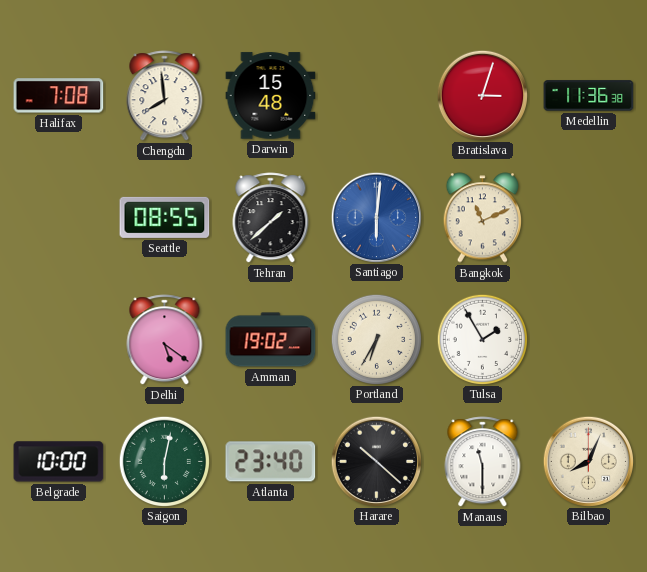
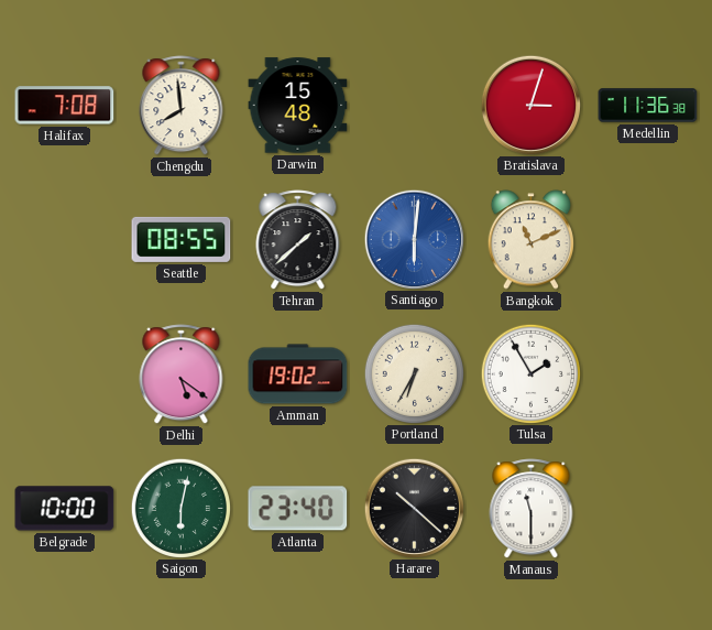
Bilbao: 8:04 -> none (588, 461)
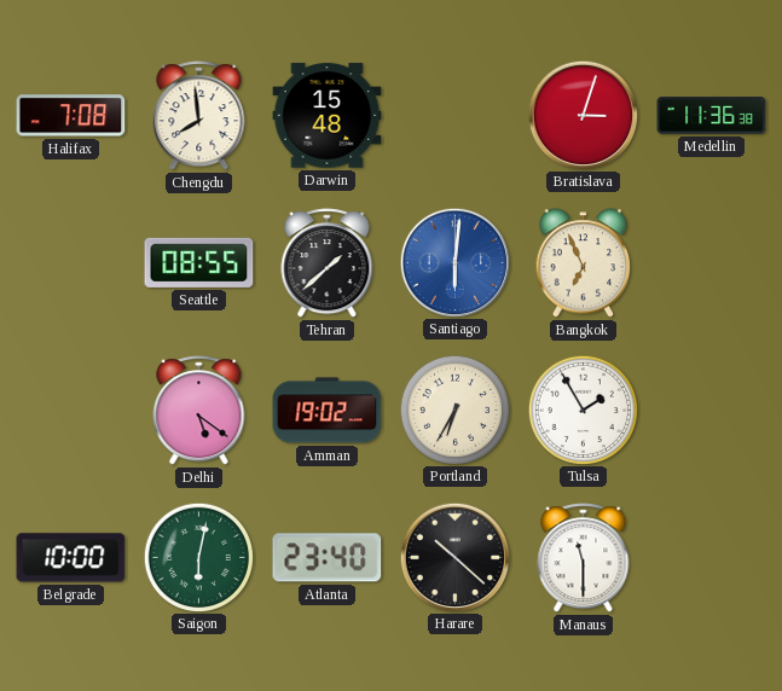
Bangkok: 11:11 -> 6:56 (583, 263)
